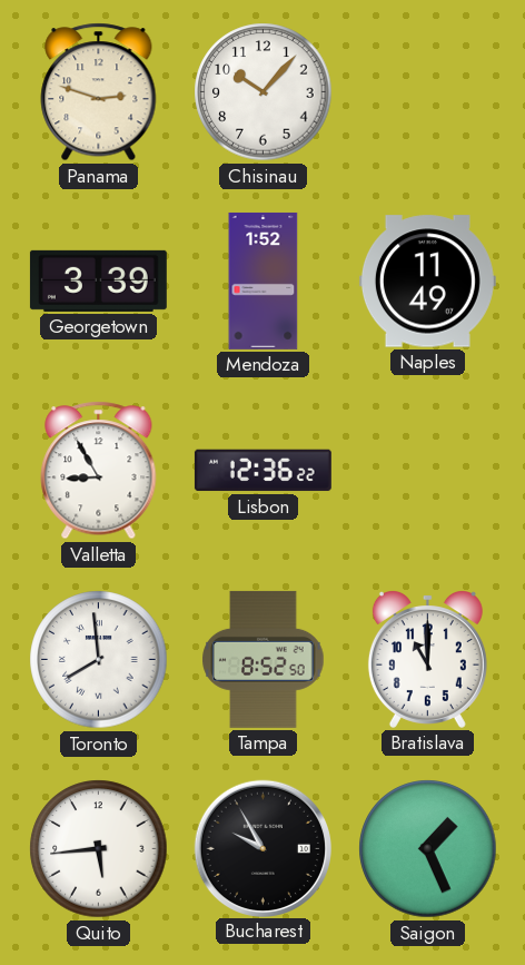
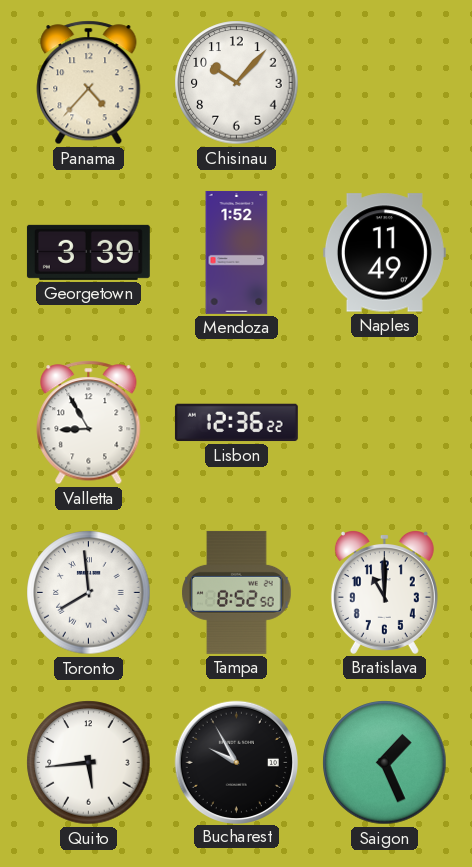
Panama: 2:48 -> 4:37 (89, 83)
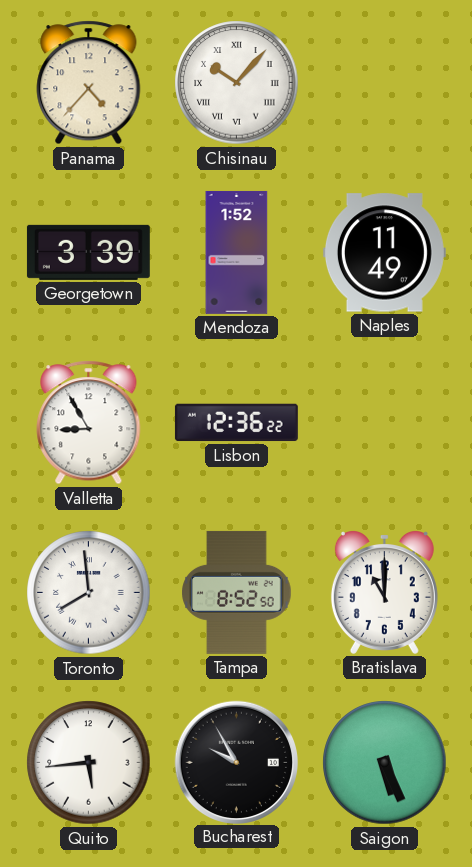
Chisinau numerals: Arabic -> Roman (237, 83)
Saigon: 1:26 -> 5:26 (385, 763)
